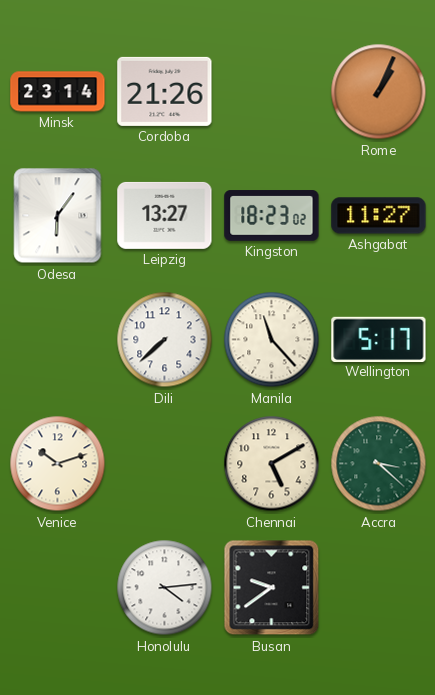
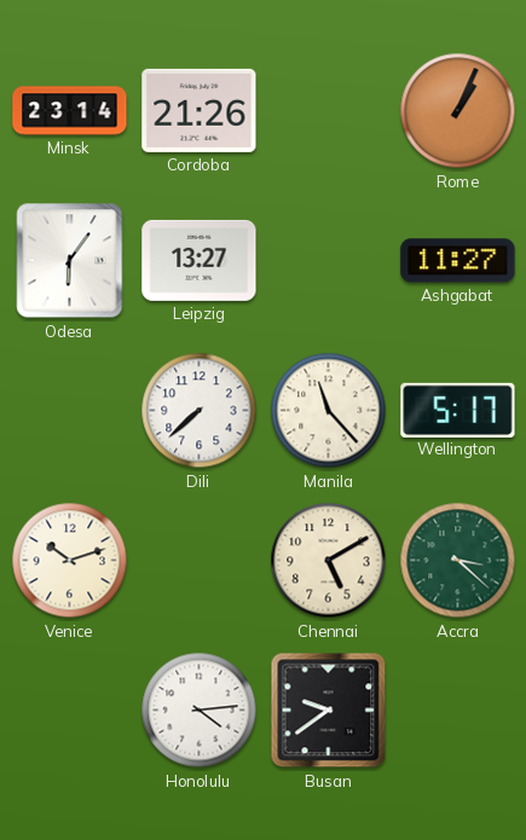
Kingston: 18:23 -> none (272, 216)
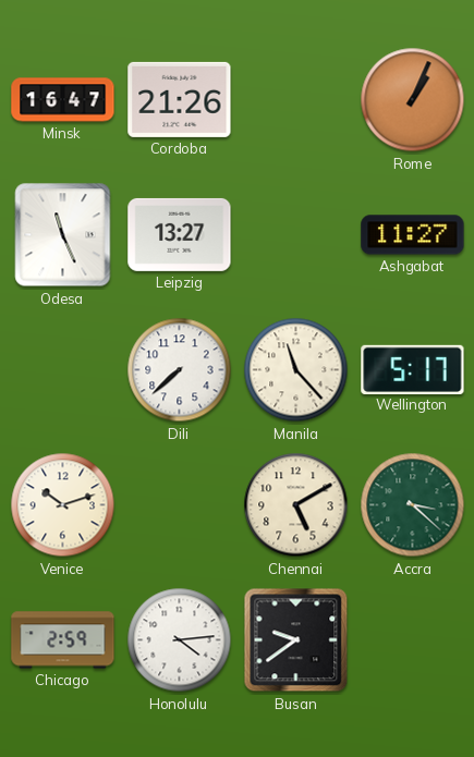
Minsk: 23:14 -> 16:47 (63, 100)
Odesa: 6:06 -> 11:26 (63, 235)
Chicago: none -> 2:59 (63, 640)
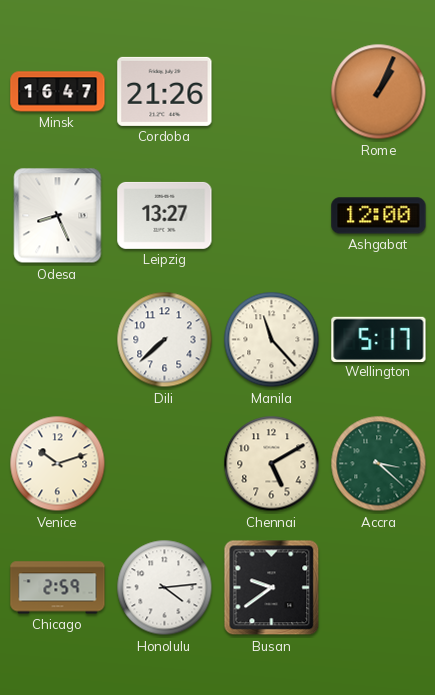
Odesa: 11:26 -> 8:26 (58, 216)
Ashgabat: 11:27 -> 12:00 (379, 216)
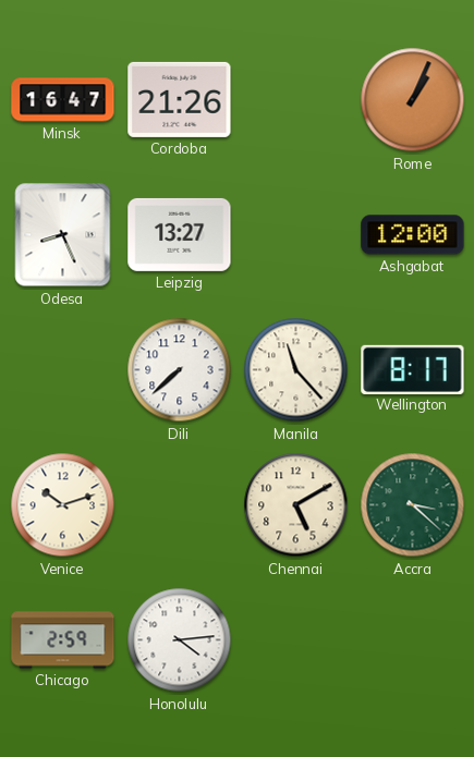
Wellington: 5:17 -> 8:17 (413, 369)
Busan: 9:39 -> none (272, 588)
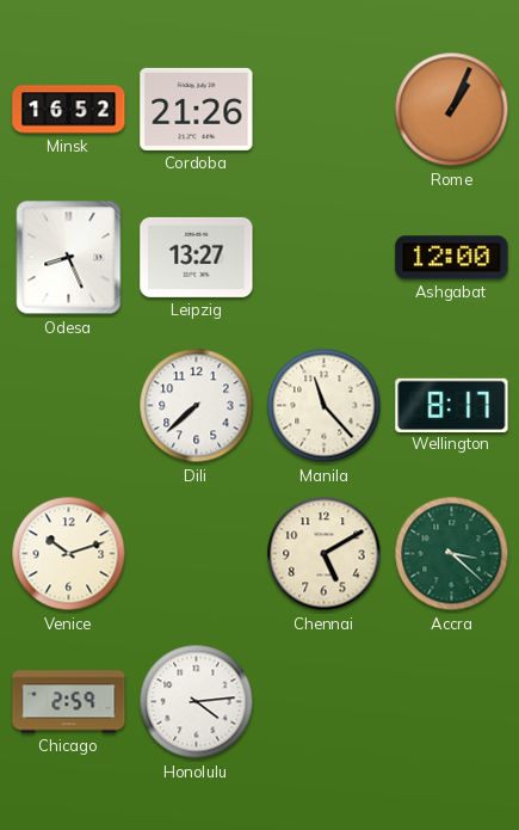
Minsk: 16:47 -> 16:52 (69, 110)
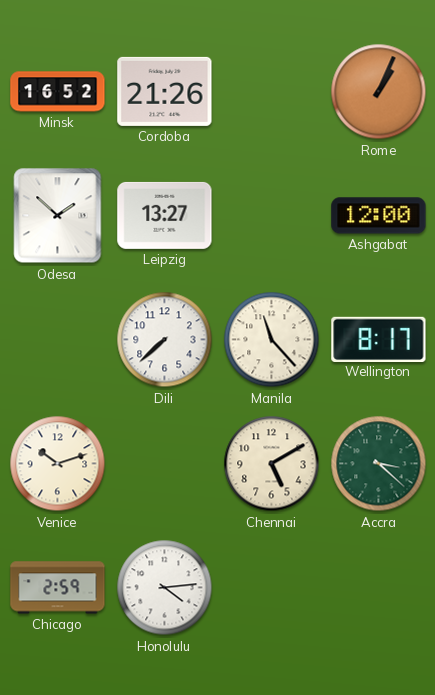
Odesa: 8:26 -> 1:52 (58, 216)
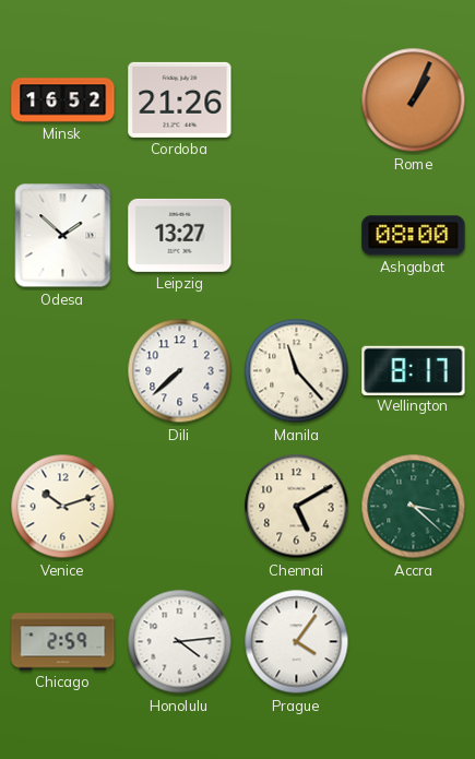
Ashgabat: 12:00 -> 08:00 (414, 236)
Prague: none -> 4:06 (297, 642)
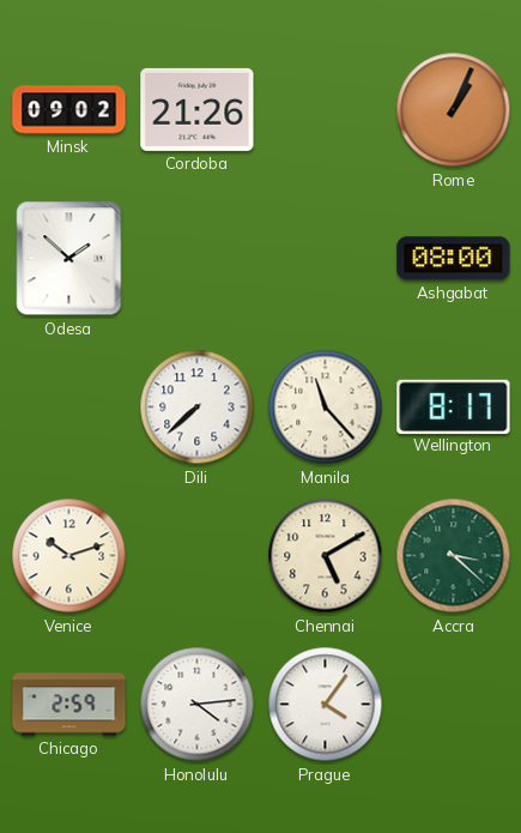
Minsk: 16:52 -> 09:02 (69, 110)
Leipzig: 13:27 -> none (180, 235)
